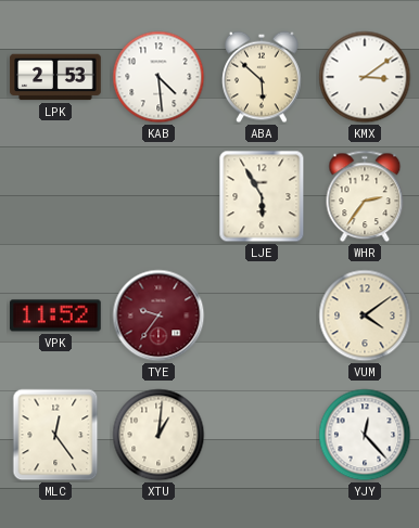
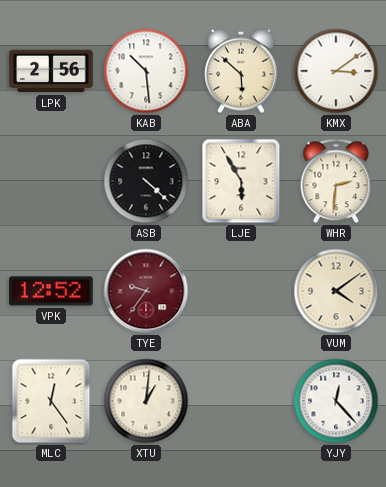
LPK: 2:53 -> 2:56 (51, 71)
KAB: 4:29 -> 10:29 (146, 71)
ASB: none -> 4:22 (146, 181)
WHR: 2:36 -> 2:31 (336, 181)
VPK: 11:52 -> 12:52 (51, 291)
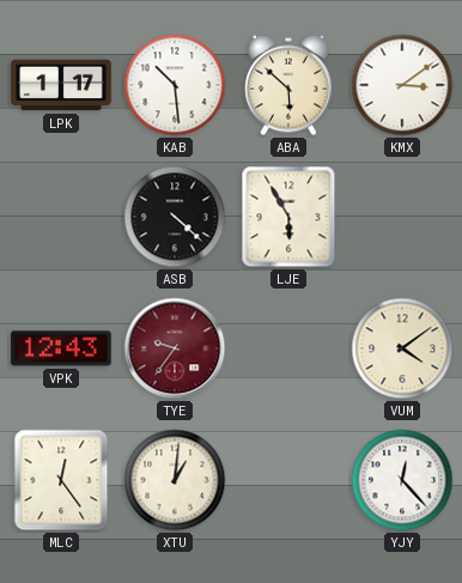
LPK: 2:56 -> 1:17 (61, 85)
WHR: 2:31 -> none (336, 181)
VPK: 12:52 -> 12:43 (61, 348)
